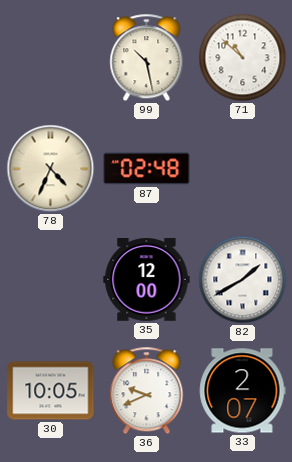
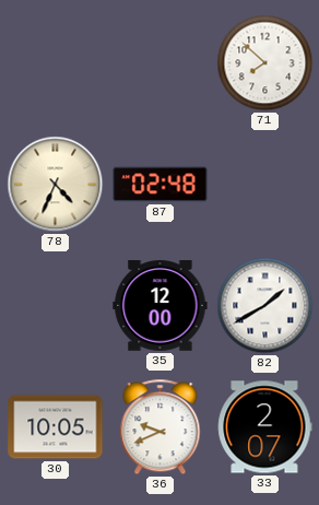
99: 10:28 -> none (147, 58)
71: 10:52 -> 7:52 (265, 63)
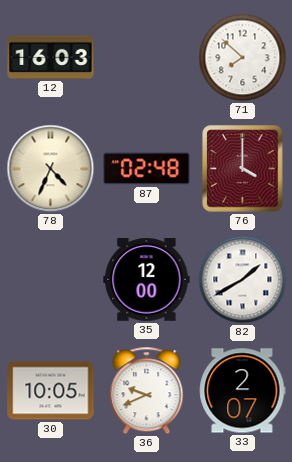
12: none -> 16:03 (51, 57)
76: none -> 4:00 (243, 169)
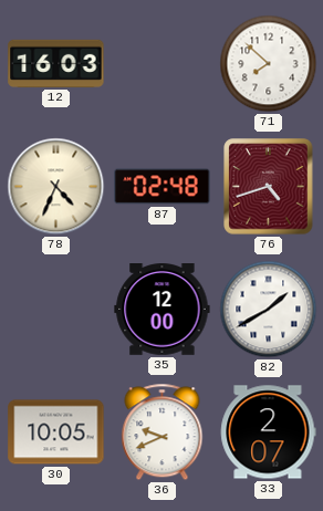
76: 4:00 -> 4:42 (269, 187)
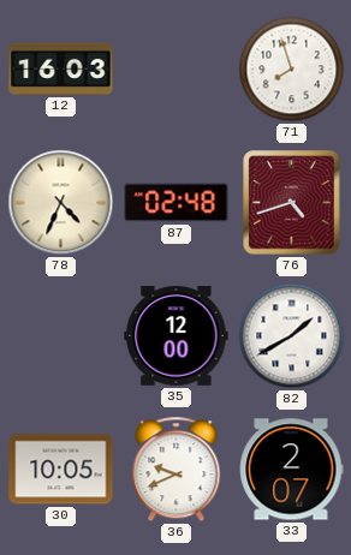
71: 7:52 -> 7:57 (292, 70)
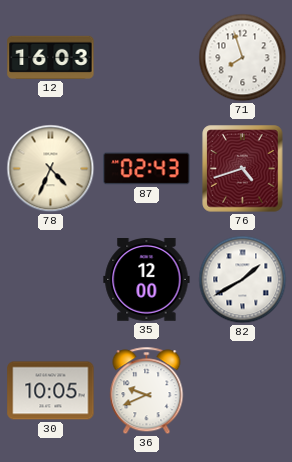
87: 02:48 -> 02:43 (147, 169)
33: 2:07 -> none (292, 470)
